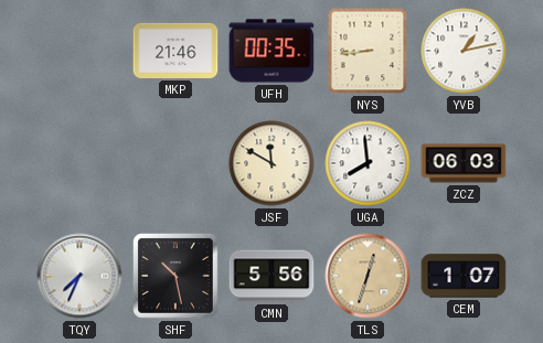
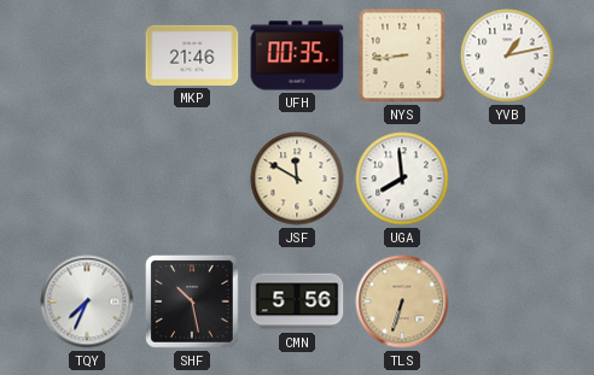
ZCZ: 06:03 -> none (464, 163)
TLS: 12:33 -> 6:33 (402, 301)
CEM: 1:07 -> none (464, 276)
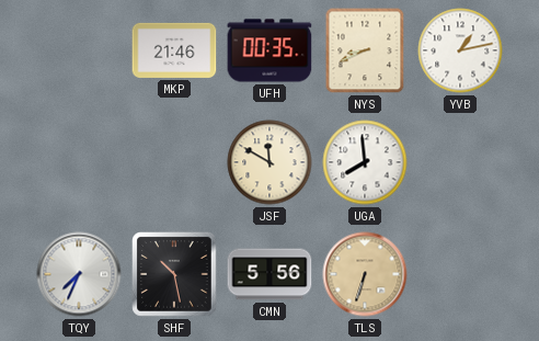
NYS: 8:44 -> 8:41 (365, 50)
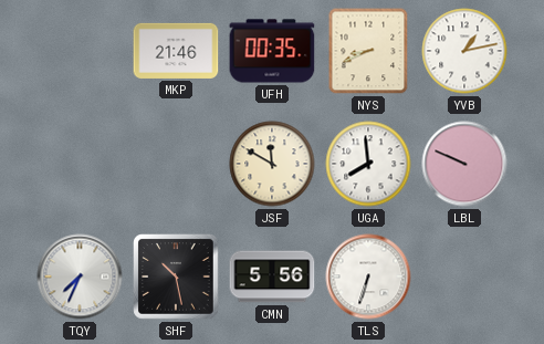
LBL: none -> 9:49 (464, 164)
TLS dial: champagne -> white (368, 277)
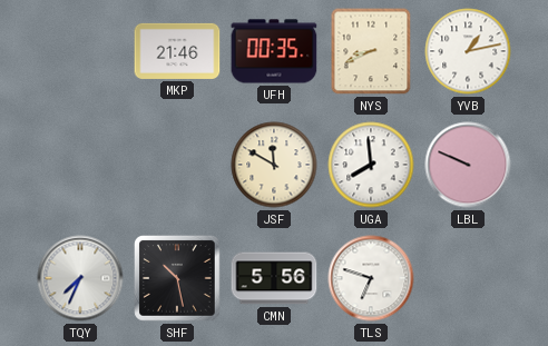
TLS: 6:33 -> 6:48 (371, 278)
